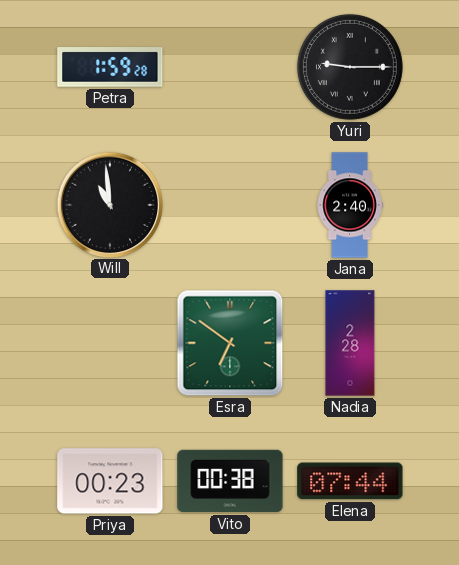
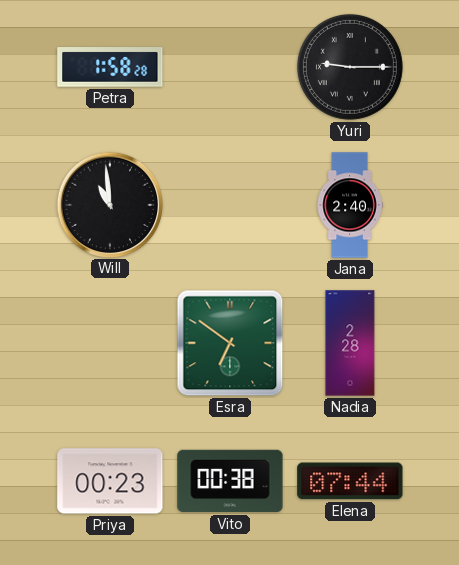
Petra: 1:59 -> 1:58 (110, 67)
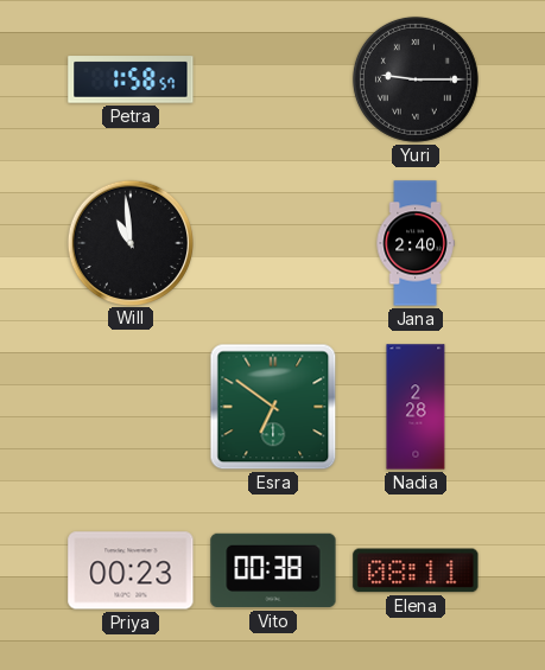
Petra: 1:58:28 -> 1:58:57 (131, 79)
Elena: 07:44 -> 08:11 (416, 570)
